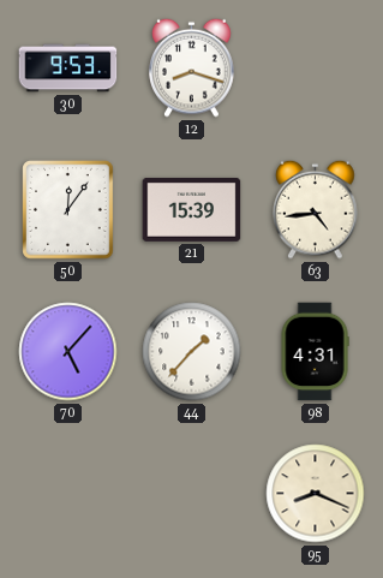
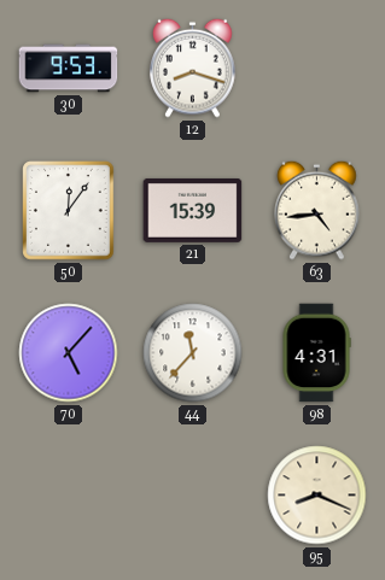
44: 1:37 -> 11:37 (193, 353)
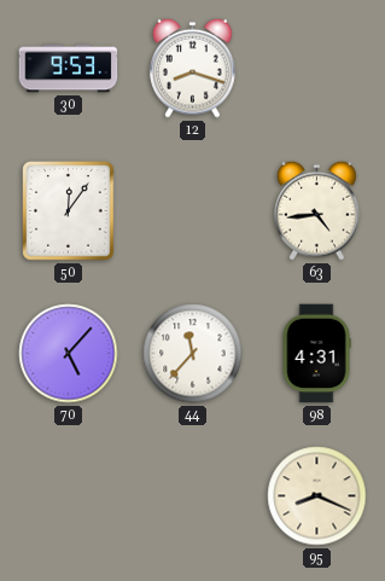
21: 15:39 -> none (193, 210)
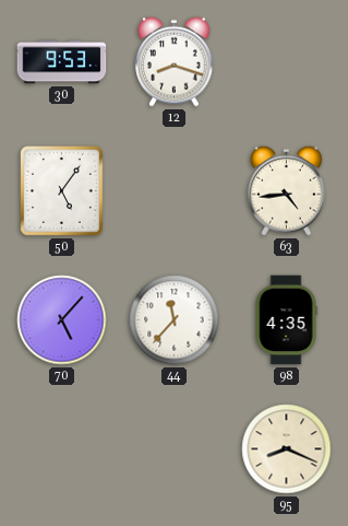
50: 12:06 -> 5:06 (62, 191)
98: 4:31 -> 4:35 (286, 320)
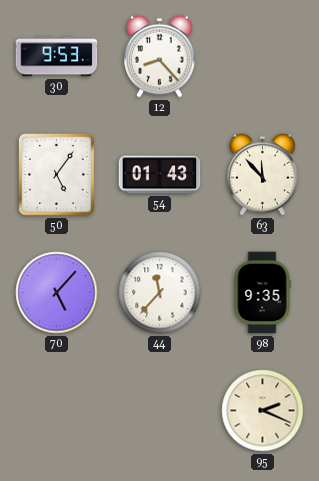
12: 8:18 -> 8:23 (160, 56)
54: none -> 01:43 (160, 175)
63: 4:44 -> 11:53 (263, 174)
98: 4:35 -> 9:35 (262, 293)
95: 8:19 -> 2:19 (263, 411)
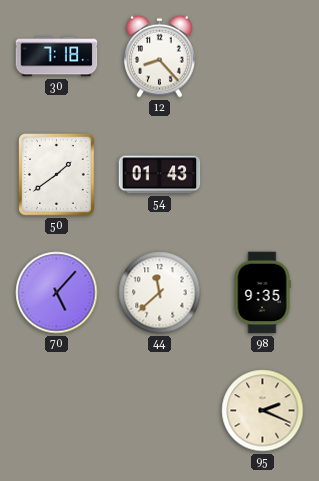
30: 9:53 -> 7:18 (57, 57)
50: 5:06 -> 1:39 (57, 175)
63: 11:53 -> none (263, 174)
44: 11:37 -> 11:38 (160, 293)
